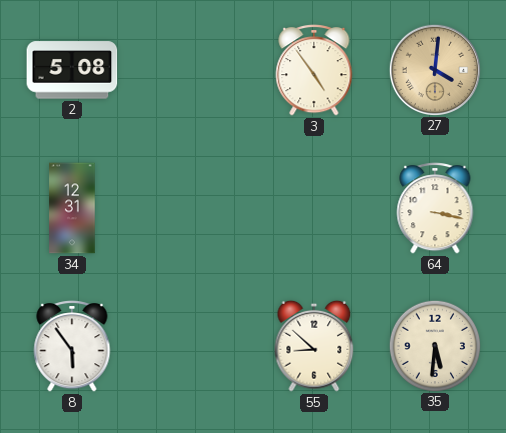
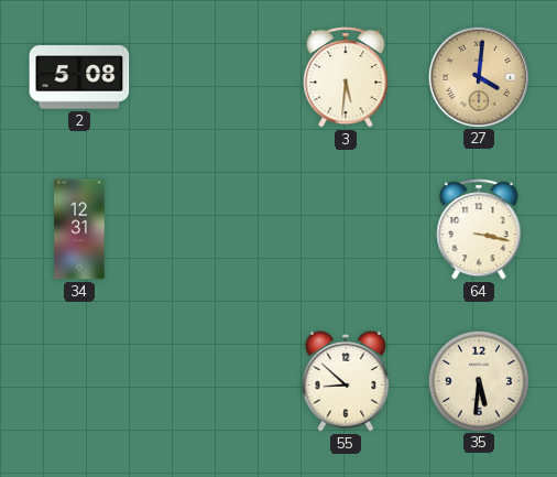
3: 4:54 -> 5:31 (346, 78)
8: 5:54 -> none (72, 347)
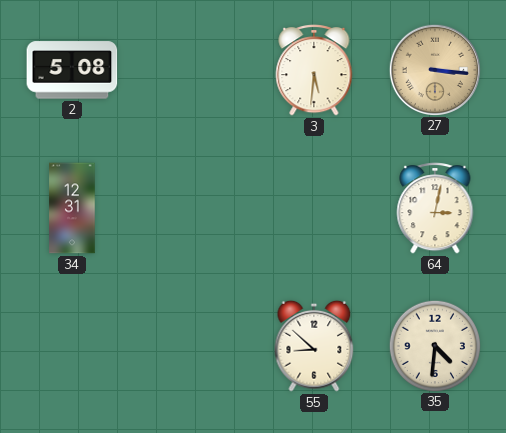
27: 4:01 -> 3:16 (434, 69)
64: 3:17 -> 3:02 (435, 209)
35: 5:31 -> 4:31 (434, 345)
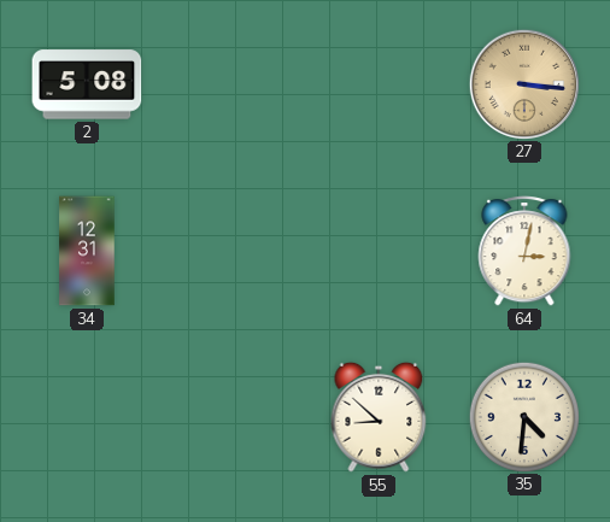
3: 5:31 -> none (314, 71)
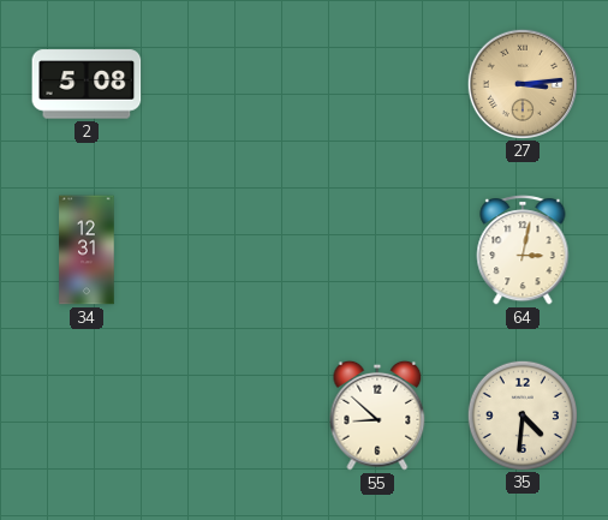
27: 3:16 -> 3:14 (521, 83)
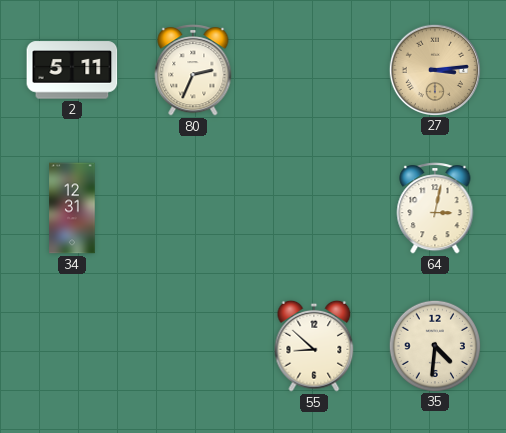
2: 5:08 -> 5:11 (72, 70)
80: none -> 2:34 (193, 71)
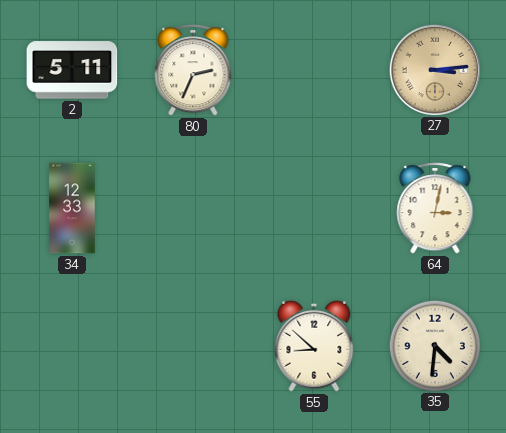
34: 12:31 -> 12:33 (72, 208)
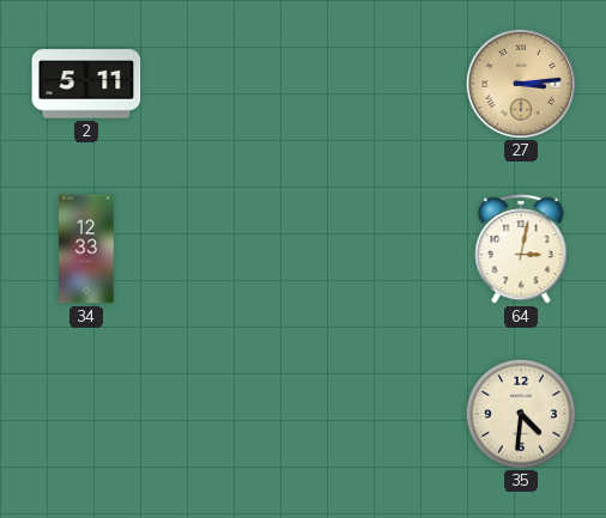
80: 2:34 -> none (193, 71)
55: 8:52 -> none (314, 346)
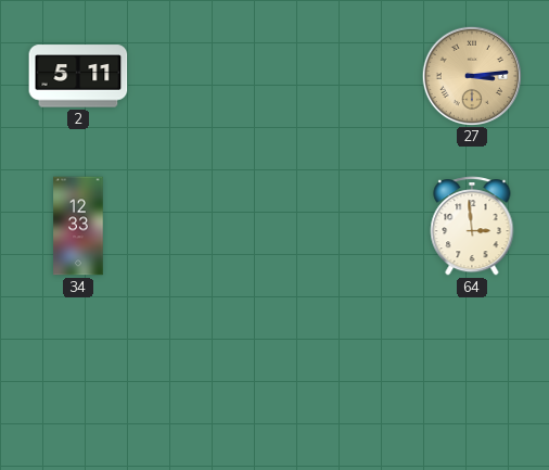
64: 3:02 -> 2:59 (472, 227)
35: 4:31 -> none (520, 413)
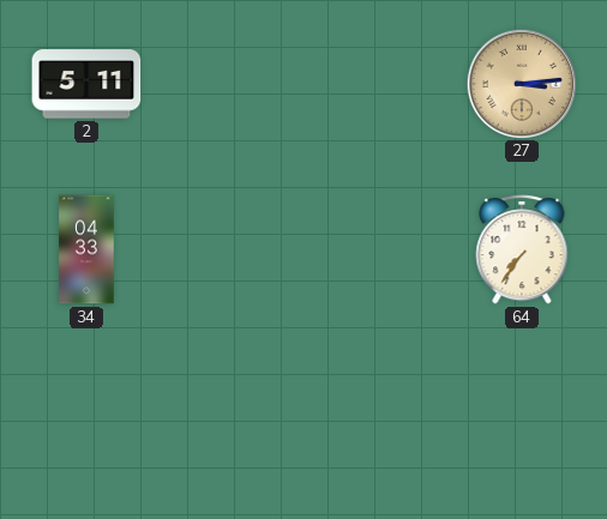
34: 12:33 -> 04:33 (86, 249)
64: 2:59 -> 7:36 (522, 251)
